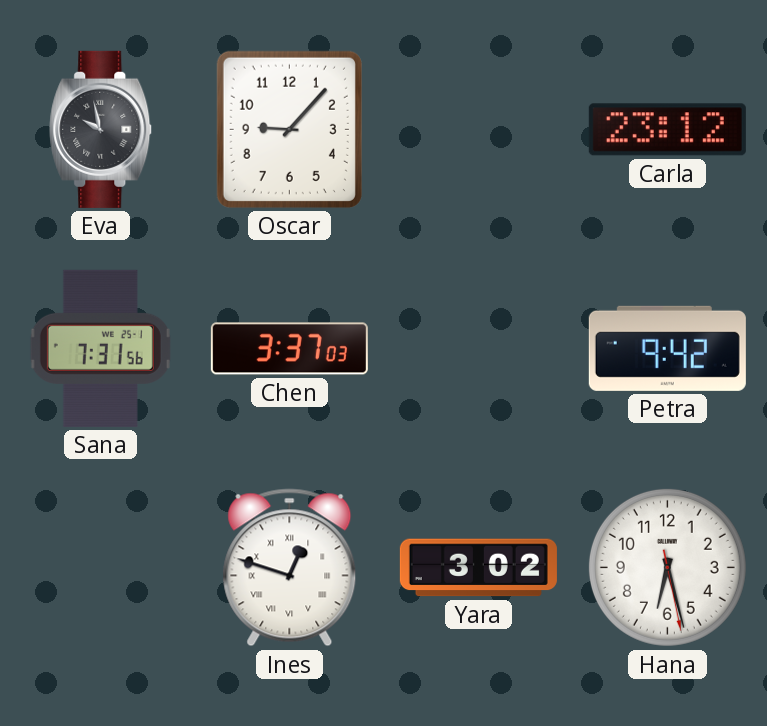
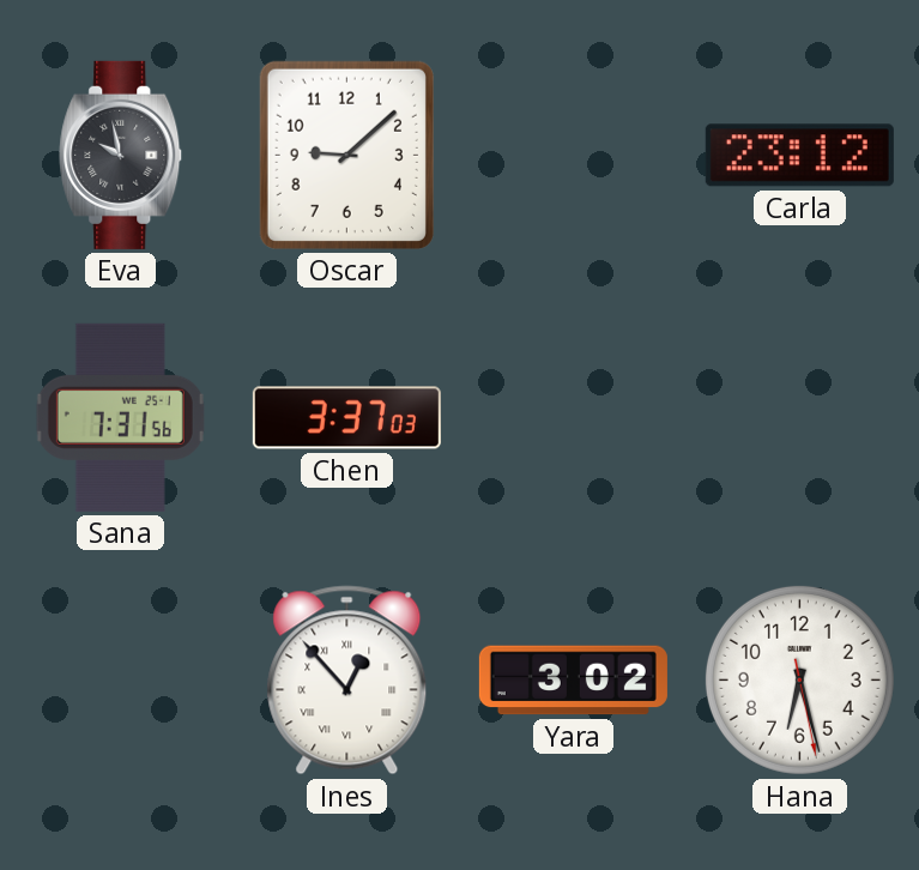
Oscar: 9:07 -> 9:08 (346, 155)
Petra: 9:42 -> none (667, 348)
Ines: 12:48 -> 12:53 (347, 681)
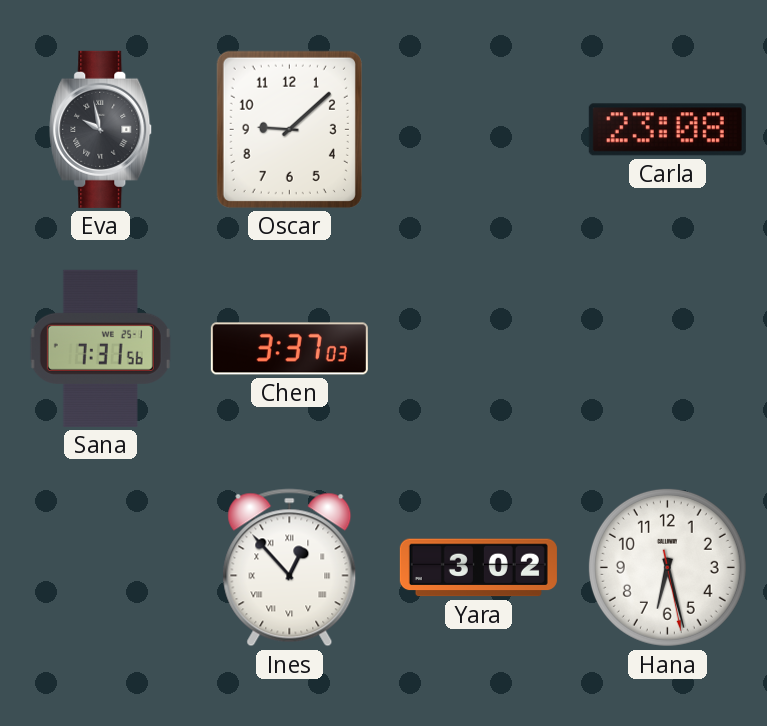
Carla: 23:12 -> 23:08 (667, 130)
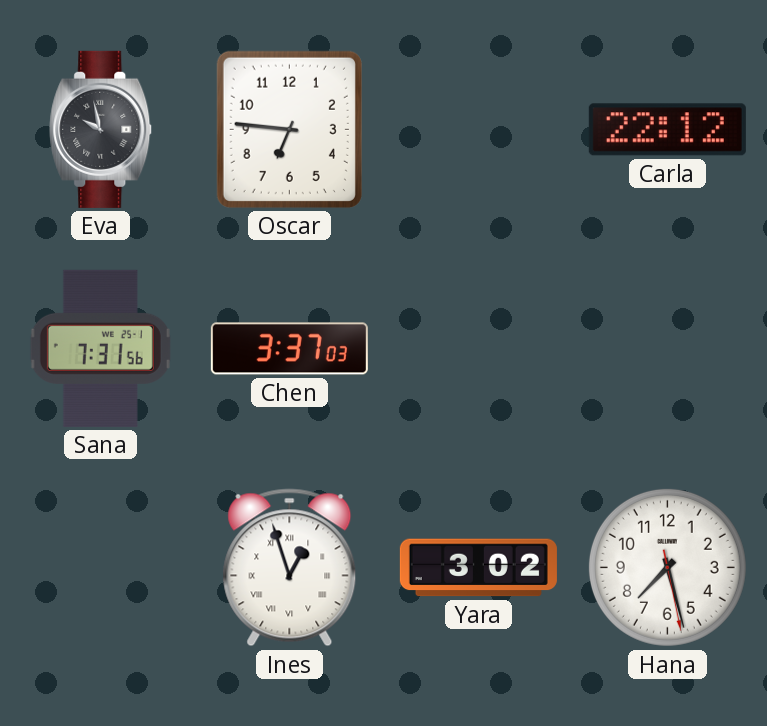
Oscar: 9:08 -> 6:46 (289, 129)
Carla: 23:08 -> 22:12 (667, 130)
Ines: 12:53 -> 12:57 (290, 568)
Hana: 6:27 -> 7:27 (667, 567)
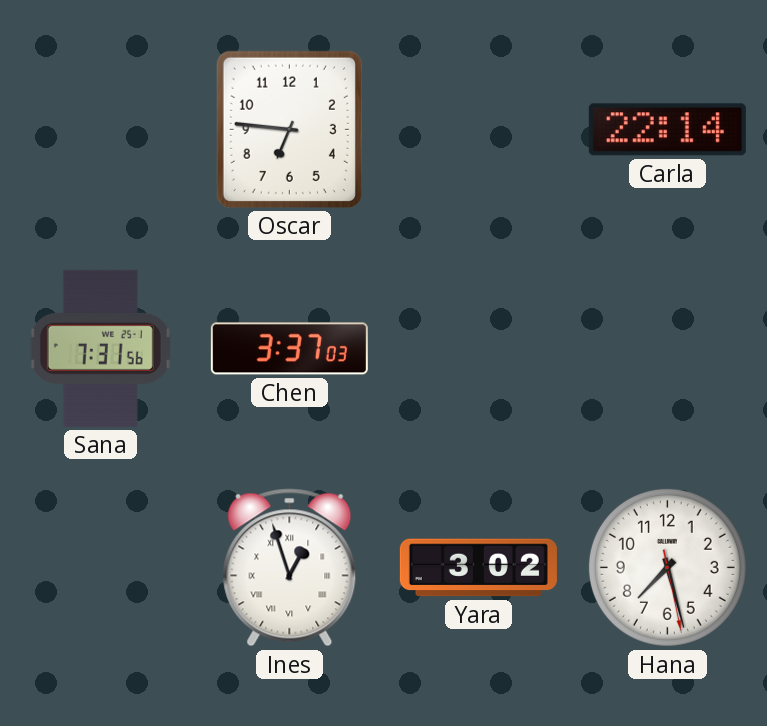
Eva: 9:58 -> none (101, 129)
Carla: 22:12 -> 22:14 (667, 130)
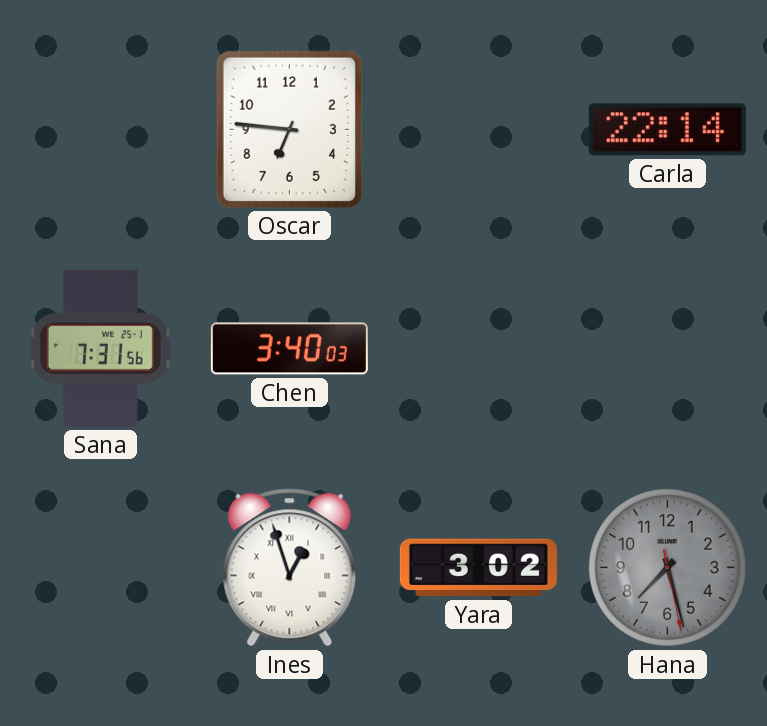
Chen: 3:37 -> 3:40 (289, 349)
Hana dial: white -> grey (667, 567)
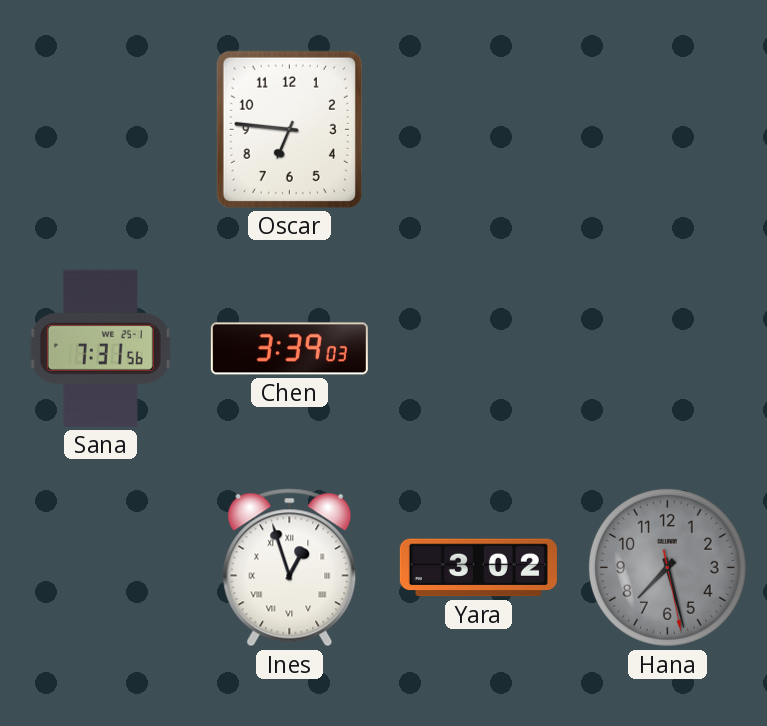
Carla: 22:14 -> none (667, 130)
Chen: 3:40 -> 3:39 (289, 349)
